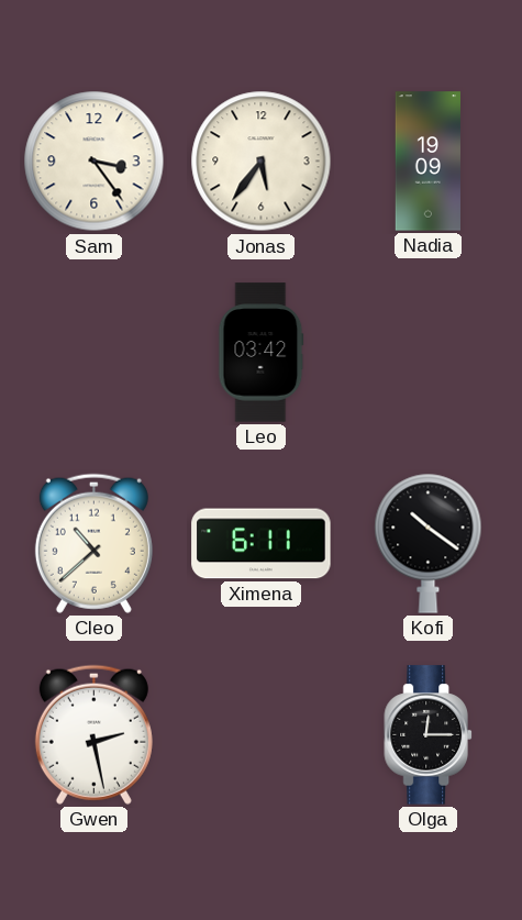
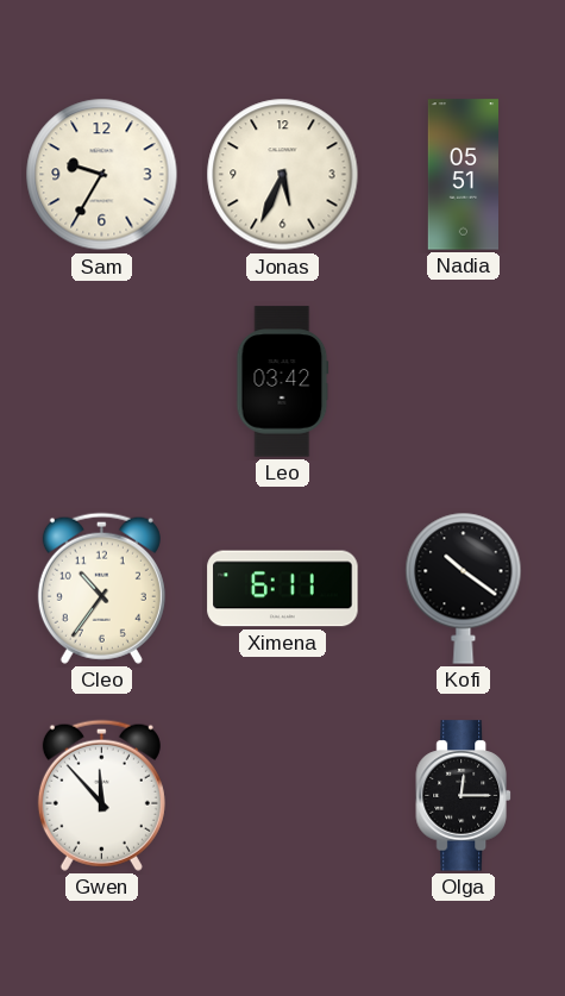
Sam: 3:24 -> 9:35 (102, 175)
Jonas: 5:36 -> 5:34 (283, 175)
Nadia: 19:09 -> 05:51 (463, 175)
Cleo: 10:38 -> 10:36 (101, 588)
Gwen: 2:28 -> 11:53 (101, 795)
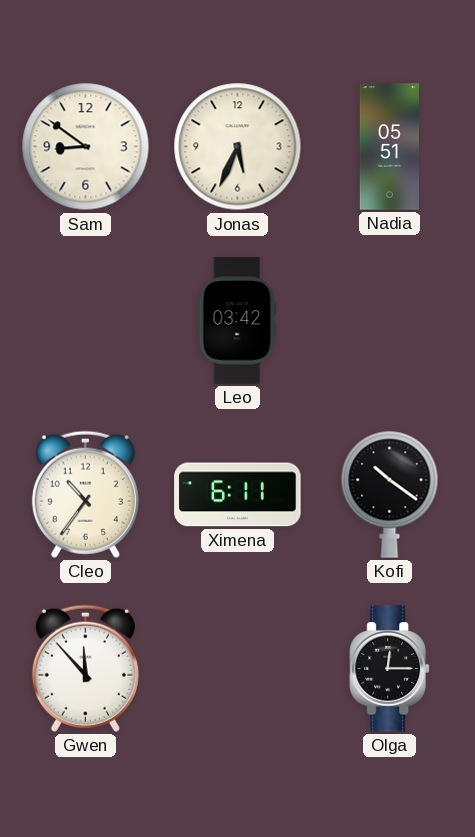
Sam: 9:35 -> 8:51 (86, 147)
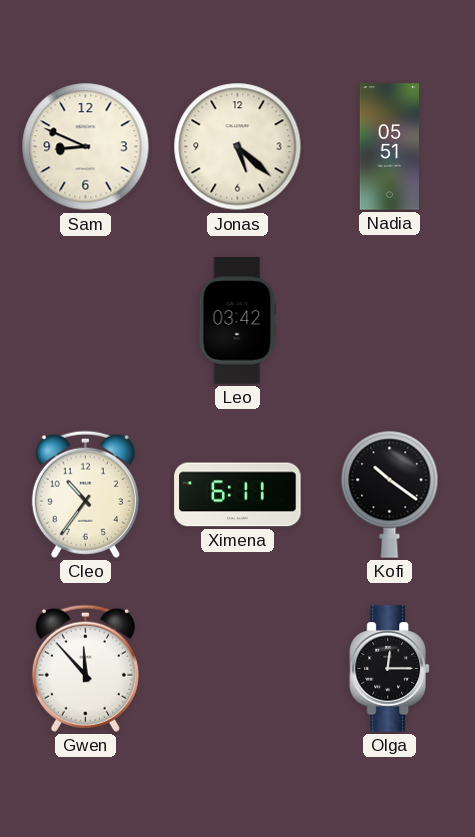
Sam: 8:51 -> 8:49 (86, 147)
Jonas: 5:34 -> 5:22 (238, 147)
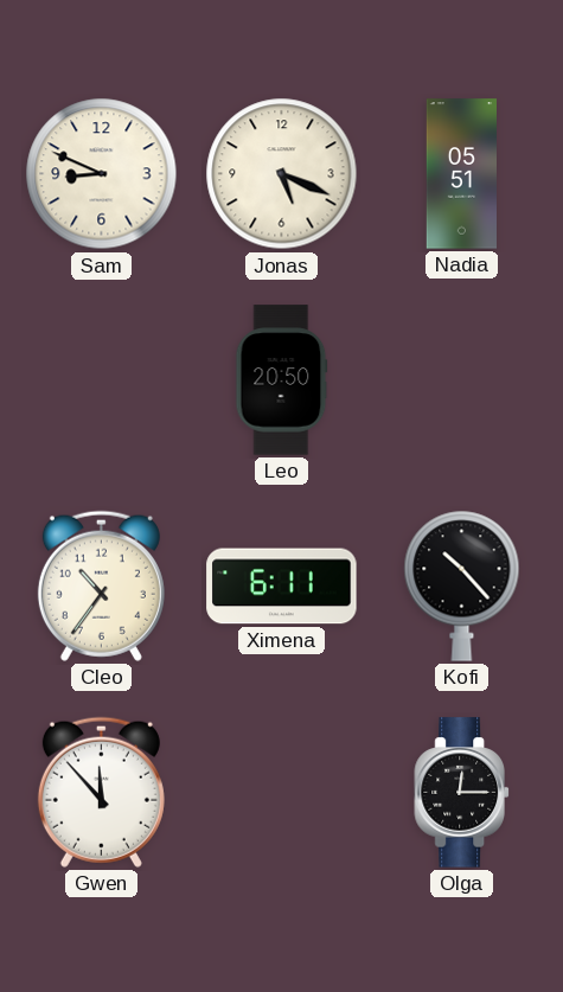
Jonas: 5:22 -> 5:19 (282, 174)
Leo: 03:42 -> 20:50 (282, 380)
Kofi: 10:21 -> 10:23 (462, 585)
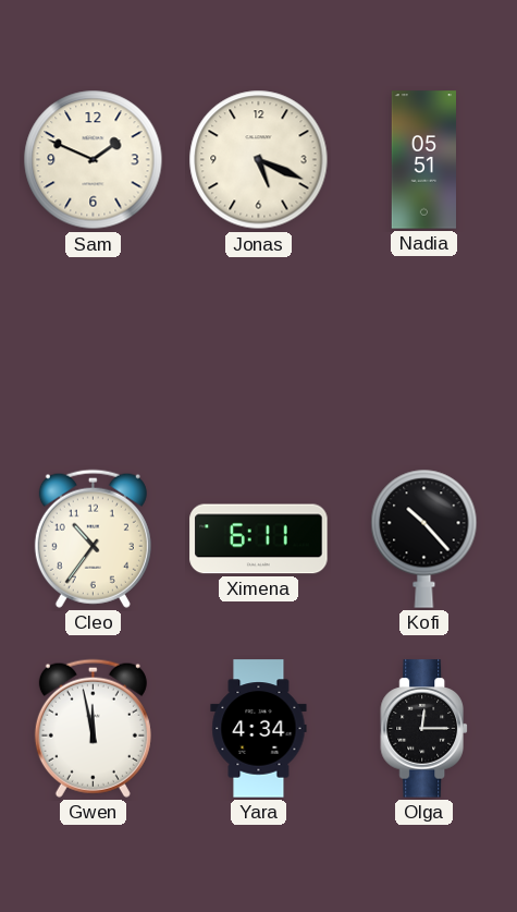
Sam: 8:49 -> 1:49 (94, 160)
Leo: 20:50 -> none (282, 380)
Gwen: 11:53 -> 11:58 (93, 728)
Yara: none -> 4:34 (259, 729)
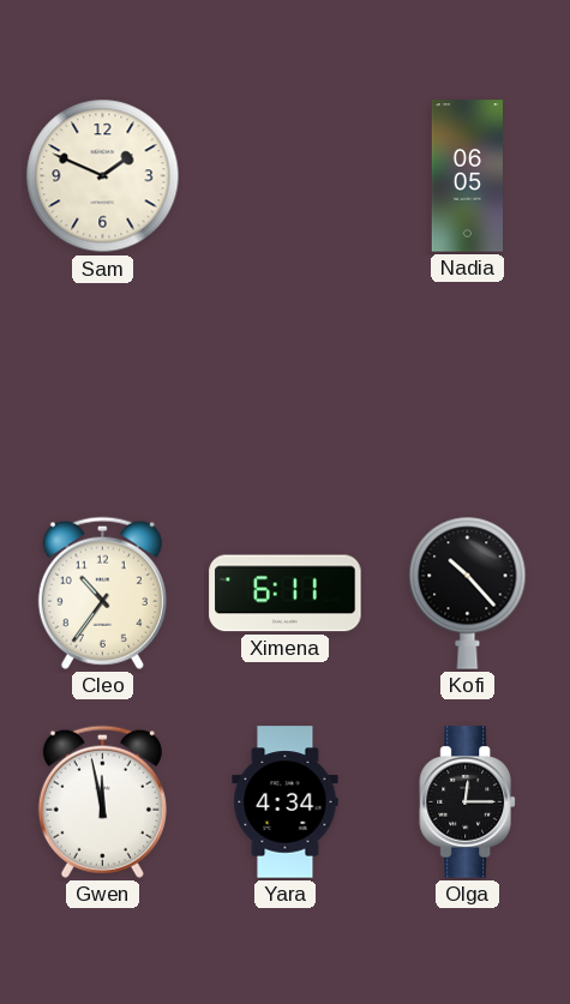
Jonas: 5:19 -> none (259, 160)
Nadia: 05:51 -> 06:05 (467, 176)
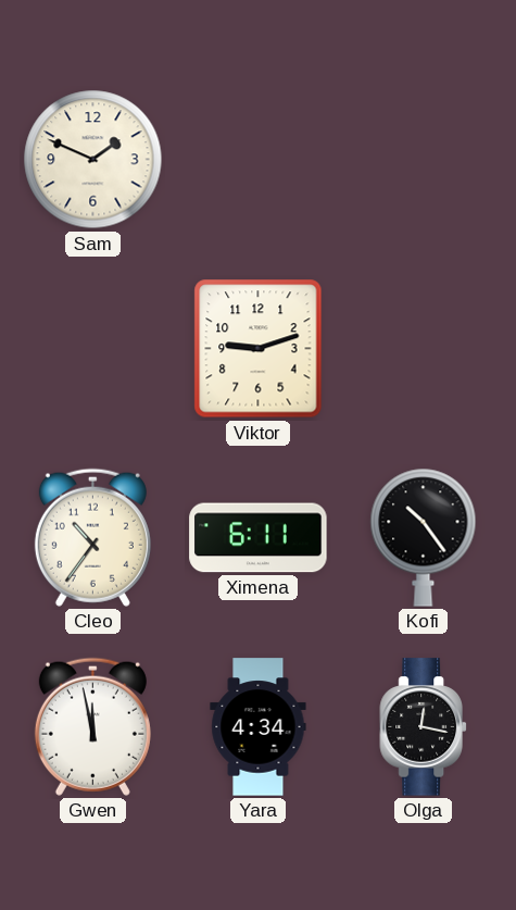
Nadia: 06:05 -> none (467, 176)
Viktor: none -> 9:12 (259, 349)
Kofi: 10:23 -> 10:24 (424, 537)
Olga: 12:15 -> 12:17 (424, 727)
